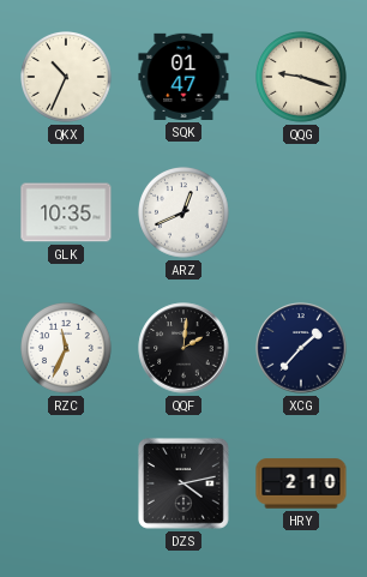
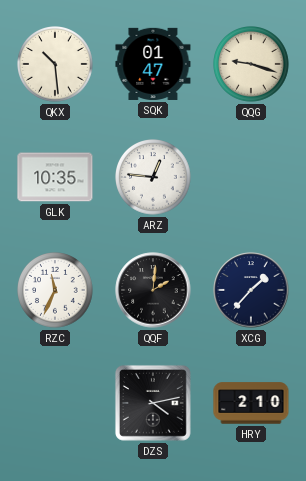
QKX: 10:34 -> 10:29 (56, 65)
ARZ: 12:41 -> 12:46 (154, 178)
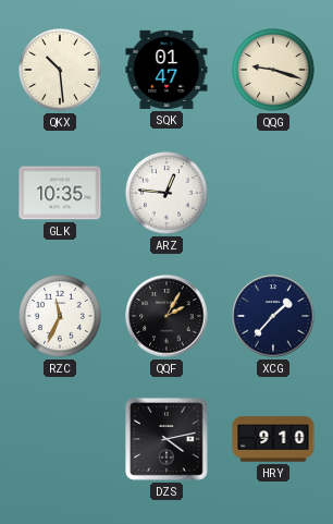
QQF: 2:01 -> 2:05 (166, 316)
HRY: 2:10 -> 9:10 (273, 439)
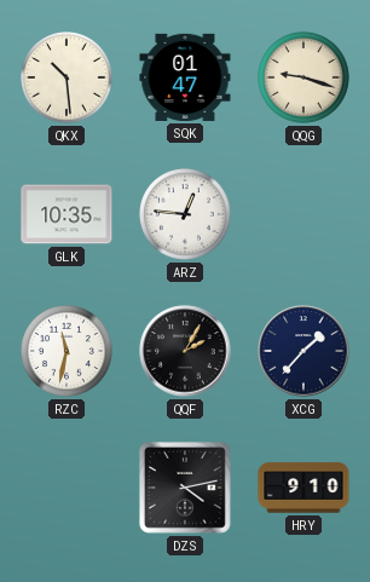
RZC: 11:34 -> 11:32 (68, 352)
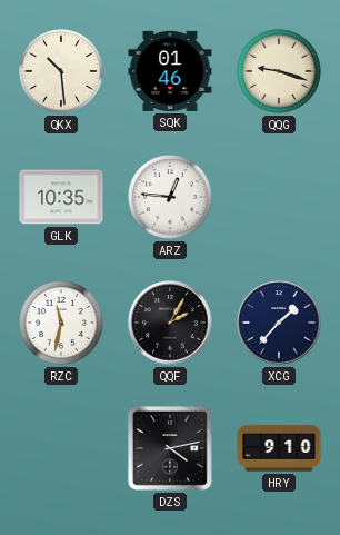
SQK: 01:47 -> 01:46 (170, 71)
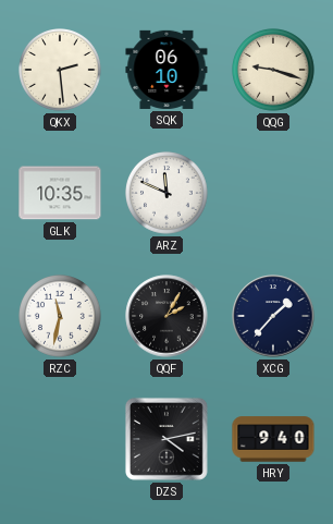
QKX: 10:29 -> 2:29 (61, 71)
SQK: 01:46 -> 06:10 (166, 70)
ARZ: 12:46 -> 11:49 (168, 194)
HRY: 9:10 -> 9:40 (273, 439)
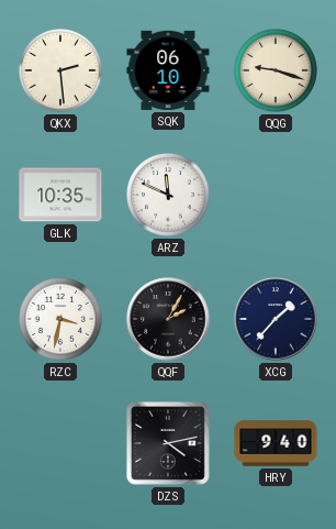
RZC: 11:32 -> 3:32 (61, 320)
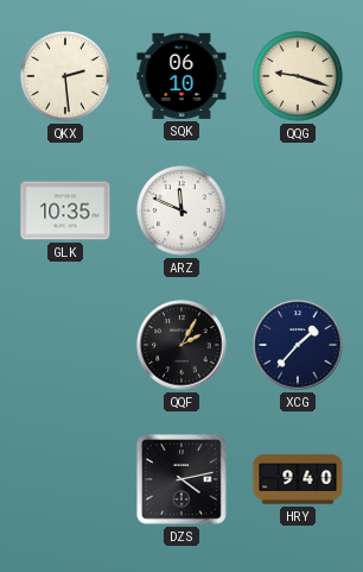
RZC: 3:32 -> none (61, 320)
